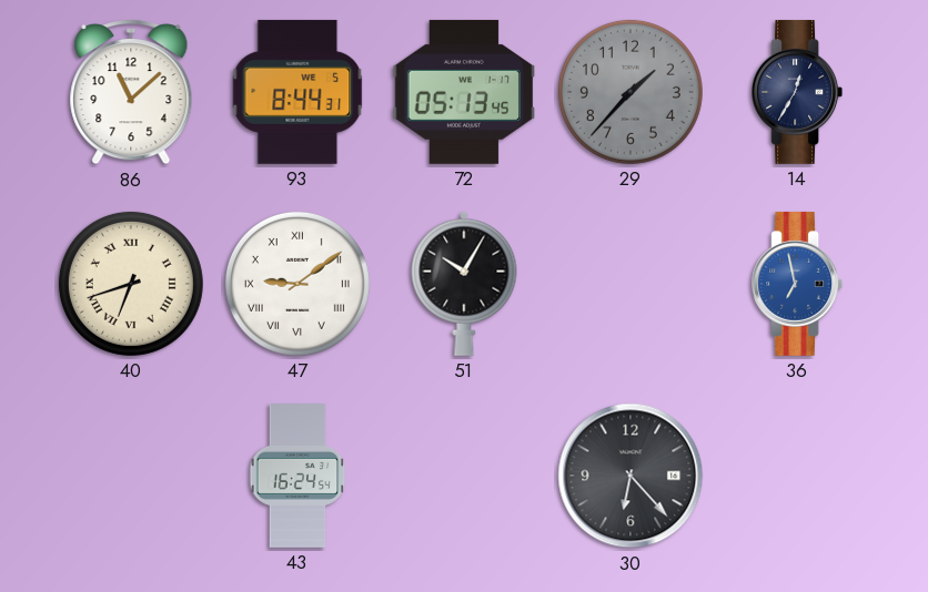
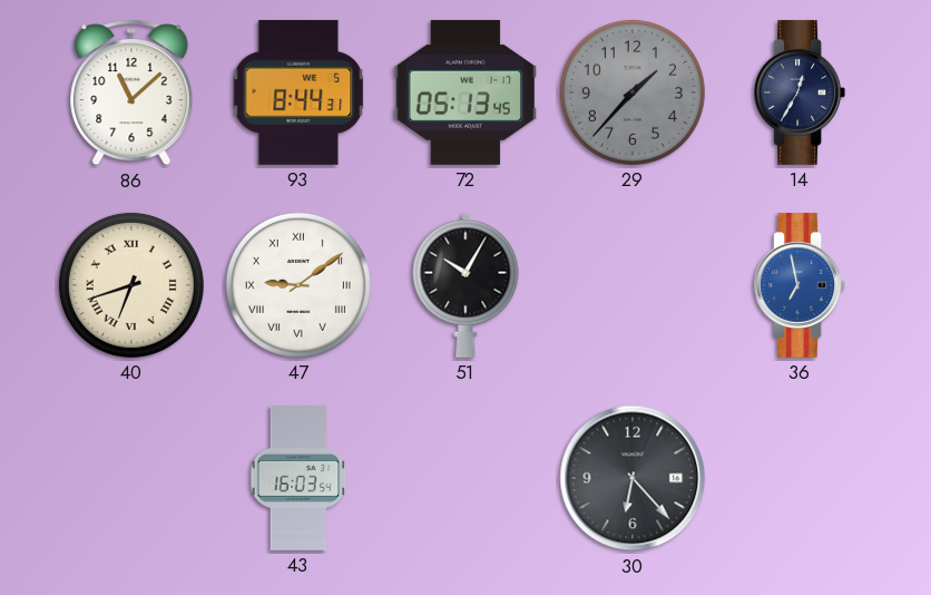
43: 16:24 -> 16:03 (298, 479)
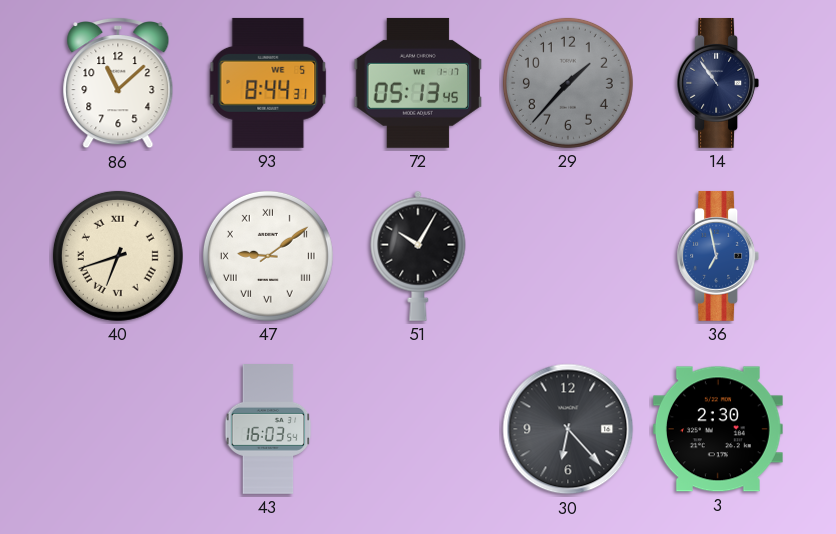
14: 12:35 -> 10:54 (718, 83)
3: none -> 2:30 (718, 429)
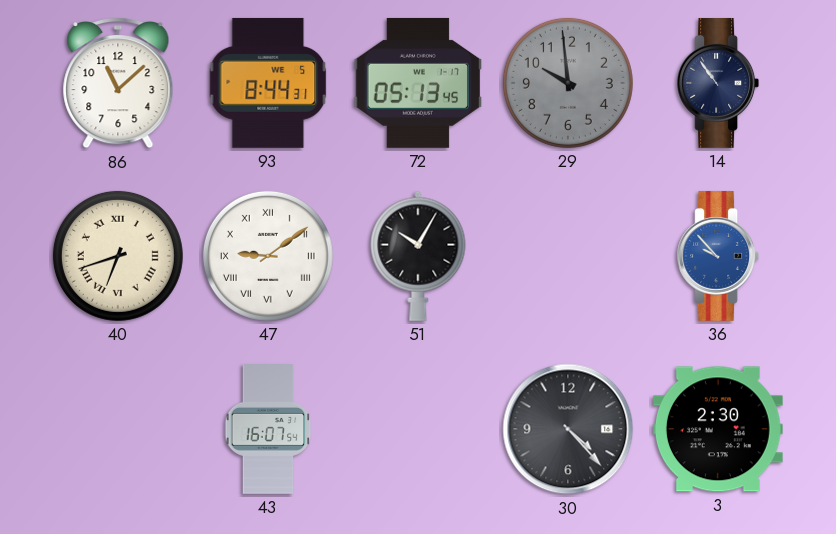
29: 1:37 -> 9:59 (568, 83)
36: 6:58 -> 9:53 (718, 256)
43: 16:03 -> 16:07 (268, 430)
30: 6:23 -> 4:23 (568, 429)
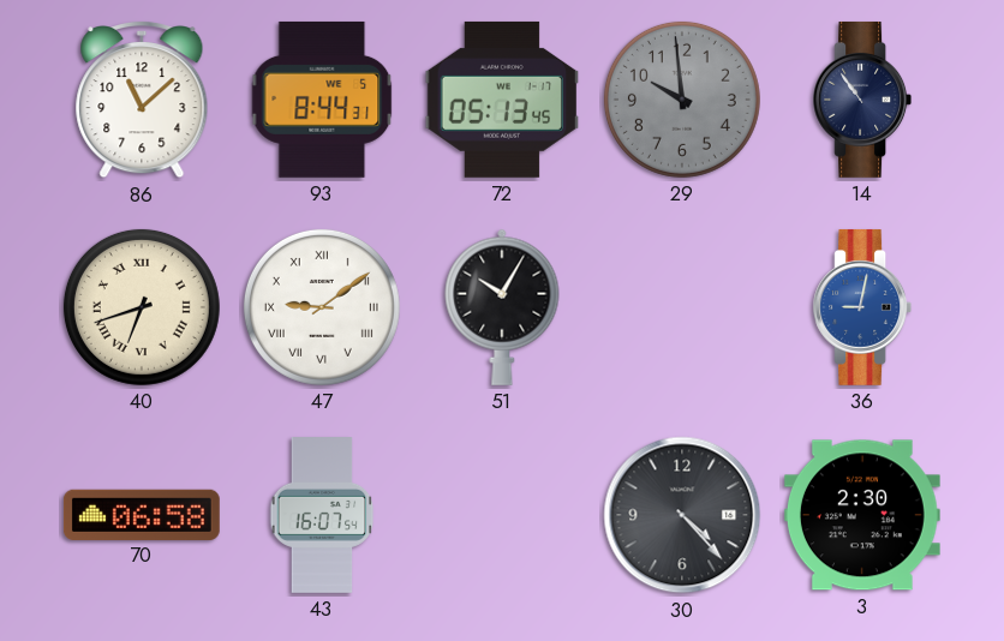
36: 9:53 -> 9:02 (862, 307)
70: none -> 06:58 (142, 514)
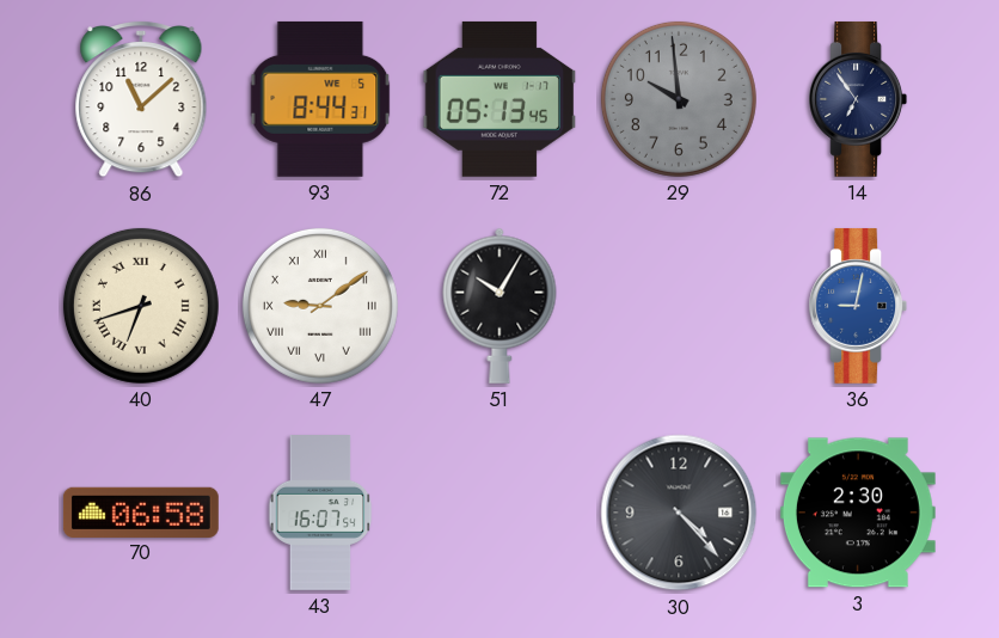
14: 10:54 -> 6:54 (858, 99)
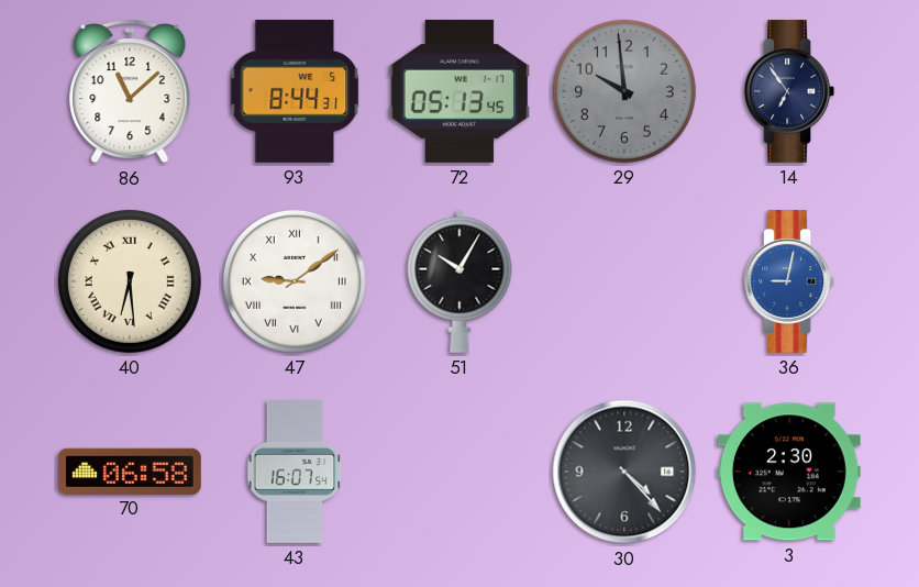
40: 6:42 -> 6:29 (130, 281)
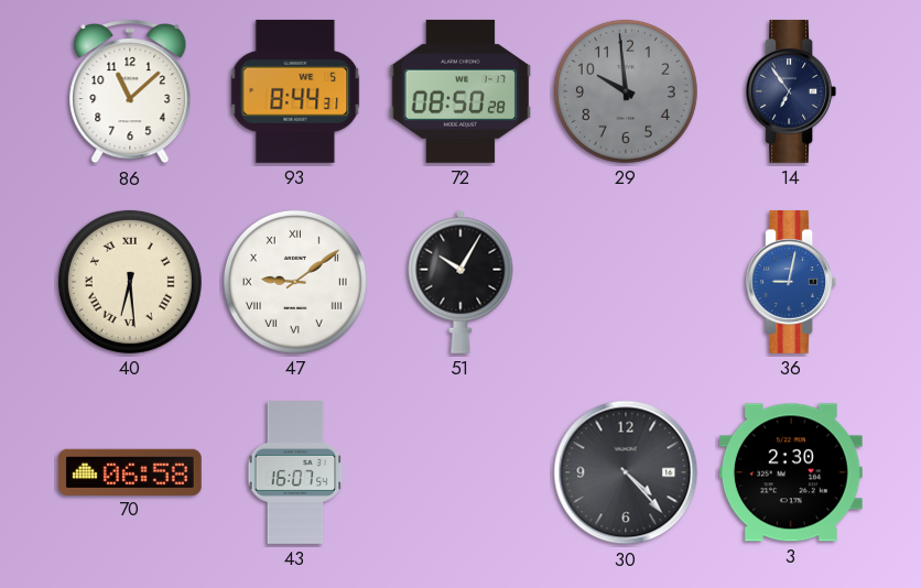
72: 05:13 -> 08:50 (460, 91)
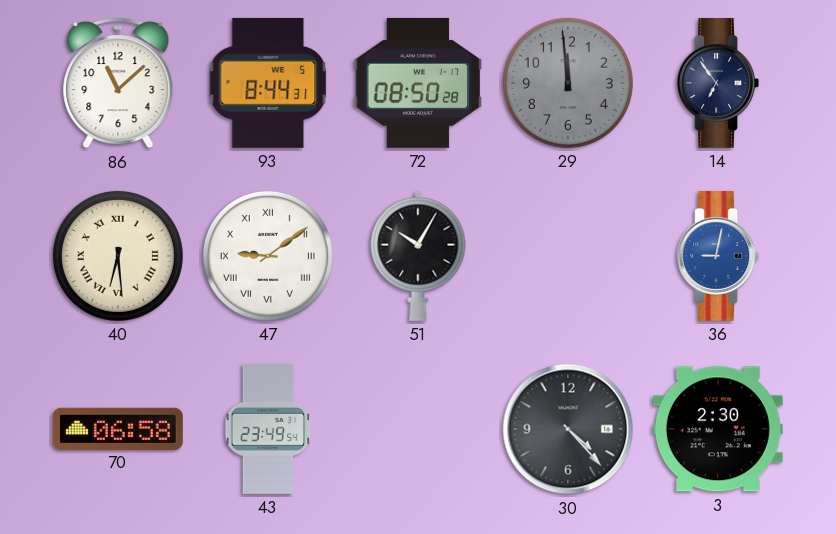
29: 9:59 -> 11:59 (568, 83)
43: 16:07 -> 23:49 (268, 430)
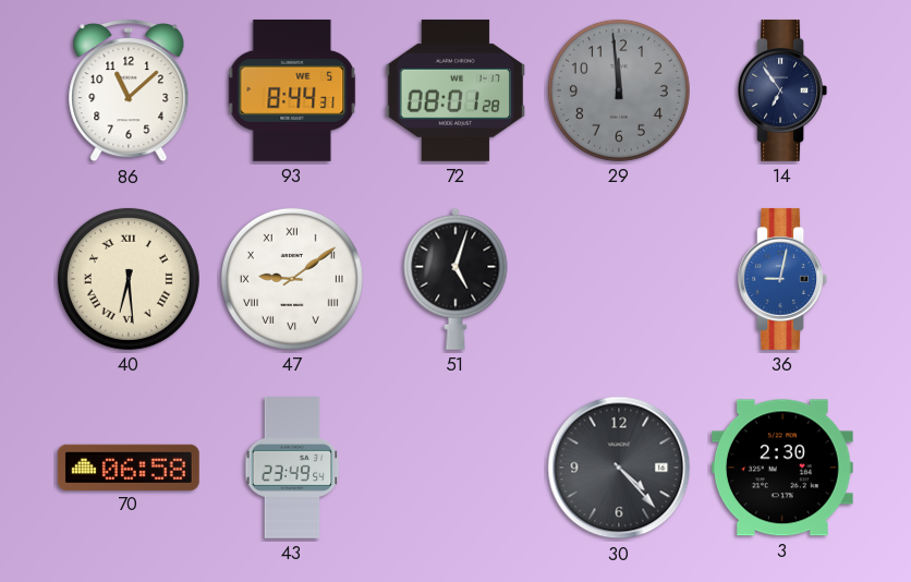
72: 08:50 -> 08:01 (456, 90)
51: 10:05 -> 5:03 (456, 279)
